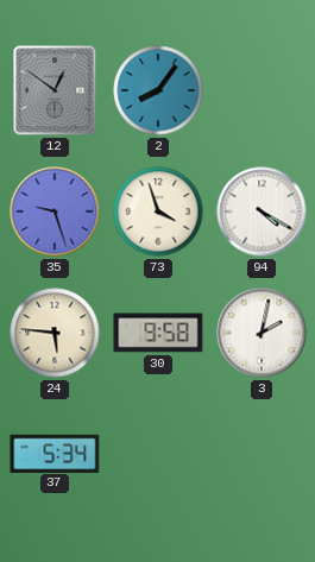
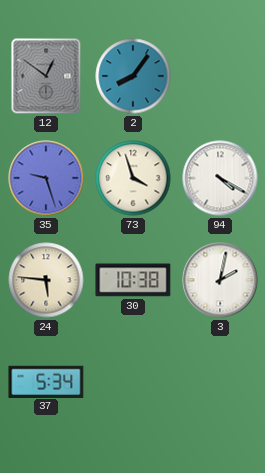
30: 9:58 -> 10:38 (133, 280)
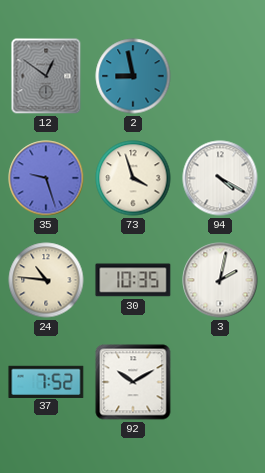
2: 8:06 -> 8:58 (133, 76)
24: 5:46 -> 10:46 (46, 280)
30: 10:38 -> 10:35 (133, 280)
37: 5:34 -> 7:52 (46, 381)
92: none -> 10:10 (133, 382)
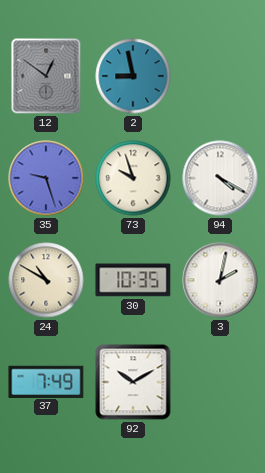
73: 3:57 -> 9:57 (133, 178)
24: 10:46 -> 10:50 (46, 280)
37: 7:52 -> 7:49 (46, 381)
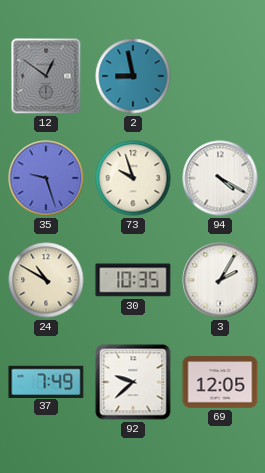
3: 2:02 -> 2:05 (220, 280)
92: 10:10 -> 9:38 (133, 382)
69: none -> 12:05 (220, 382)
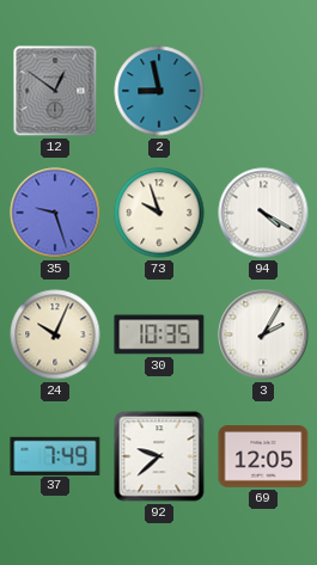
24: 10:50 -> 10:04 (55, 334)
